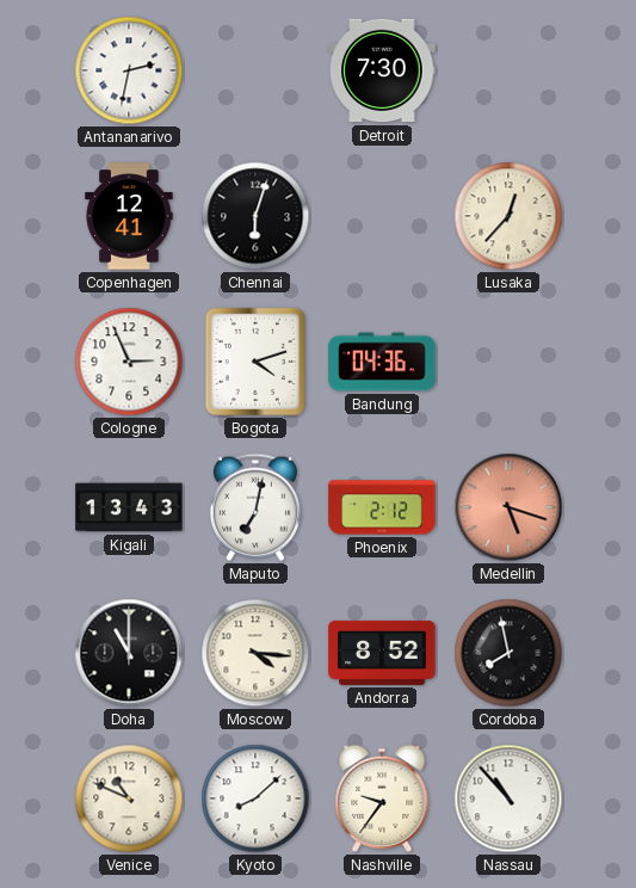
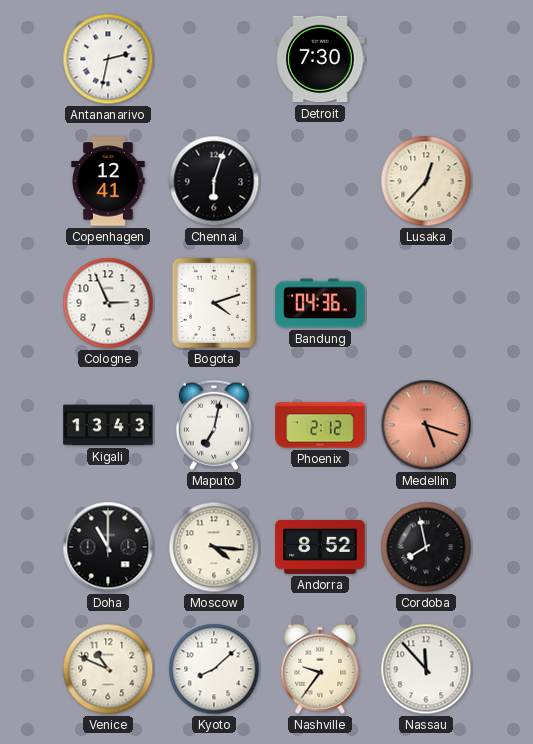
Nassau: 10:53 -> 11:53 (426, 669)
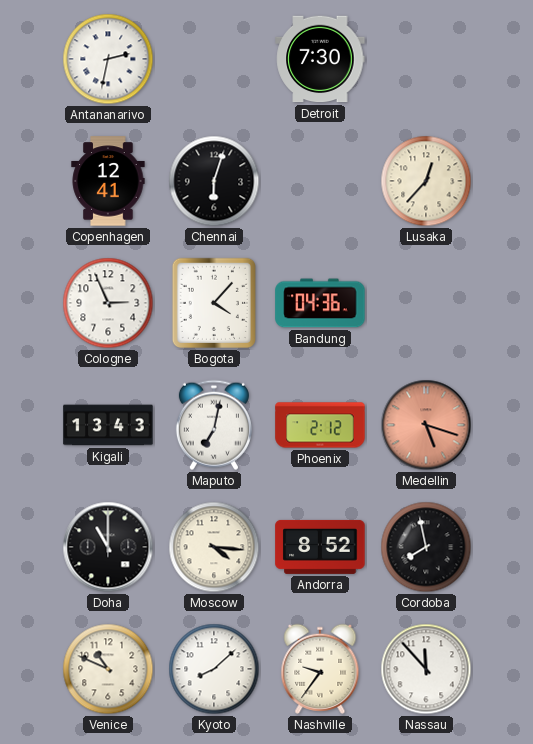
Bogota: 4:12 -> 4:07 (214, 303)
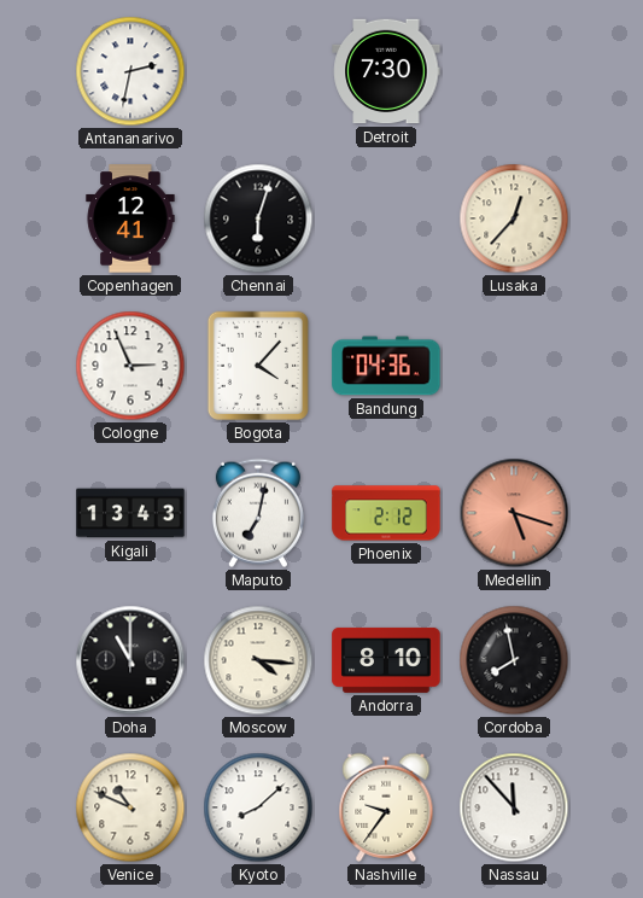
Andorra: 8:52 -> 8:10 (386, 660)
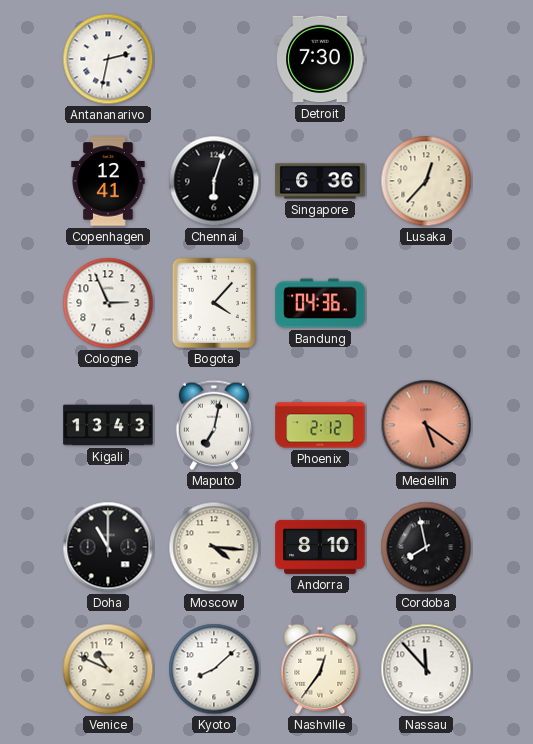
Singapore: none -> 6:36 (320, 181)
Medellin: 5:18 -> 5:21 (426, 425)
Nashville: 9:36 -> 12:36 (320, 669)
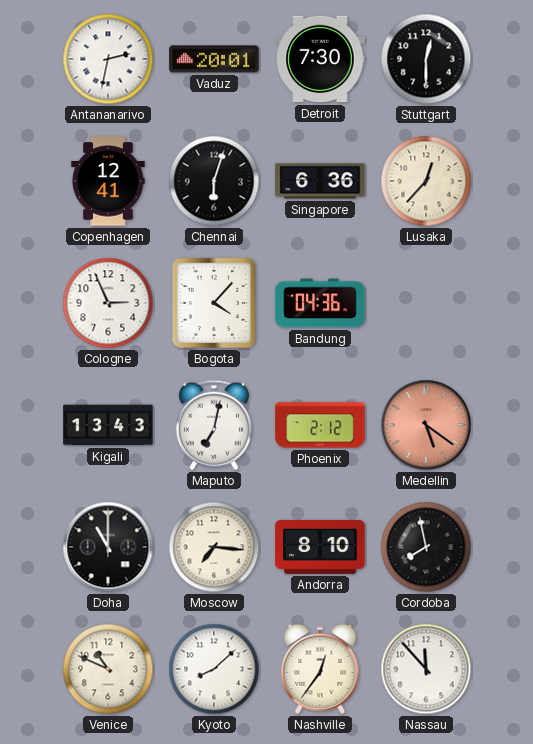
Vaduz: none -> 20:01 (214, 59)
Stuttgart: none -> 12:30 (426, 59)
Moscow: 4:16 -> 7:16 (214, 547)
